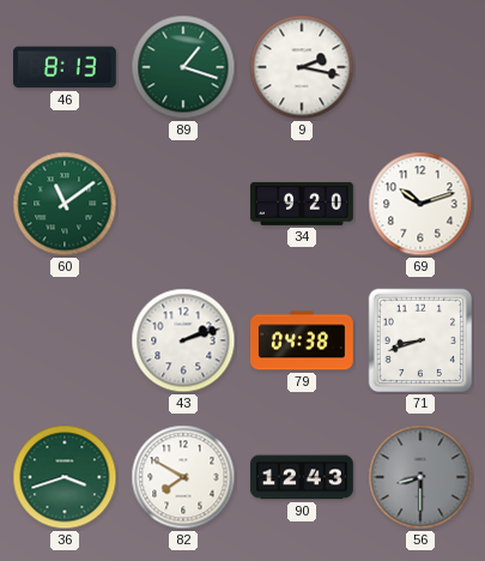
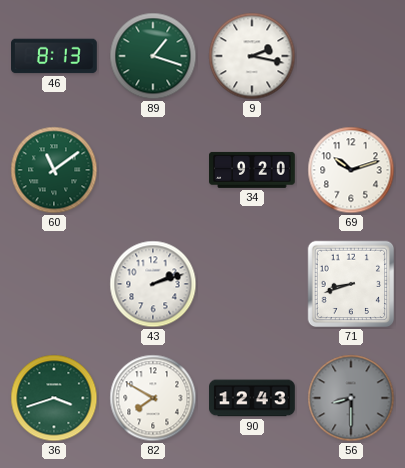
79: 04:38 -> none (302, 340)
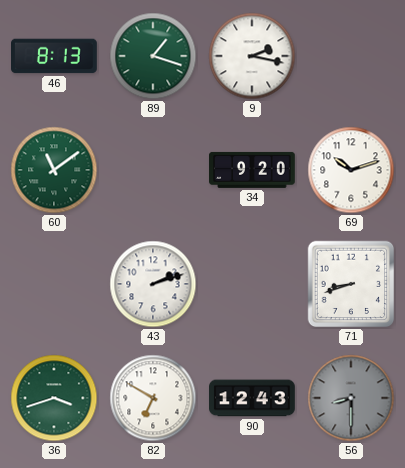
82: 7:50 -> 6:50 (153, 398)
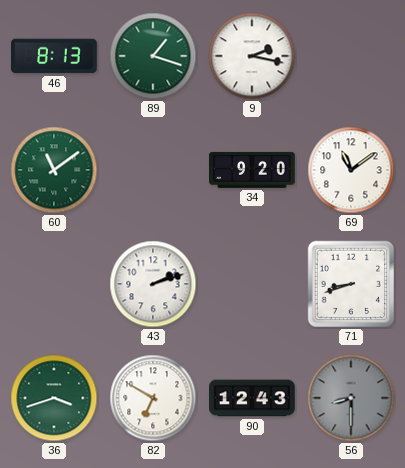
69: 10:12 -> 11:09 (351, 170)
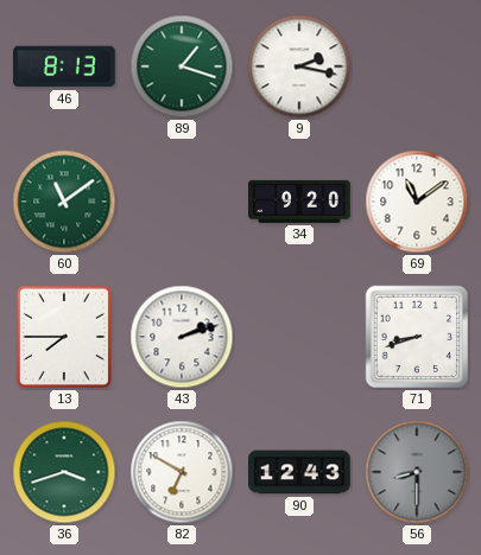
13: none -> 7:45 (64, 337)
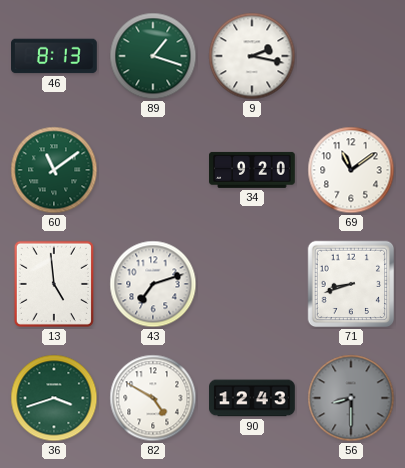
13: 7:45 -> 4:59 (54, 284)
43: 2:12 -> 7:12 (153, 284)
82: 6:50 -> 4:50 (153, 398)
